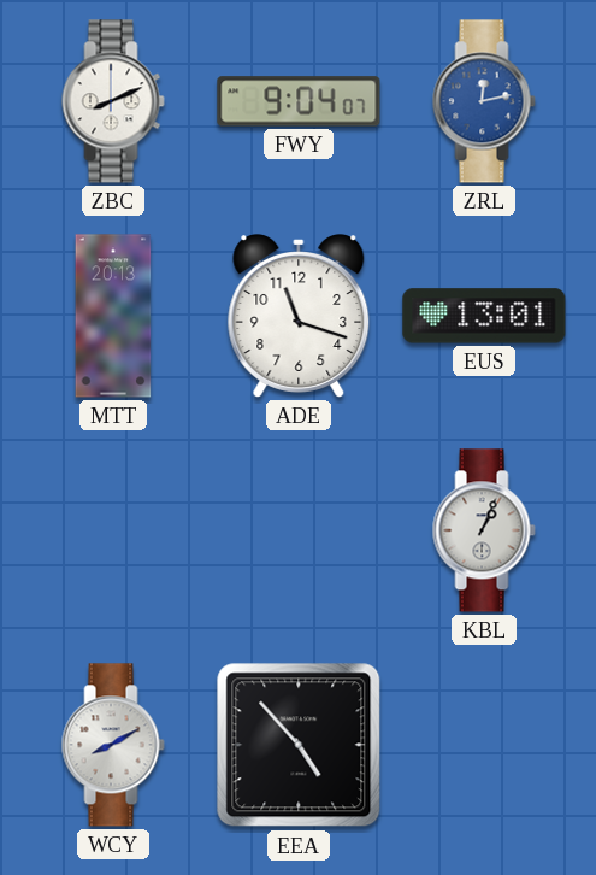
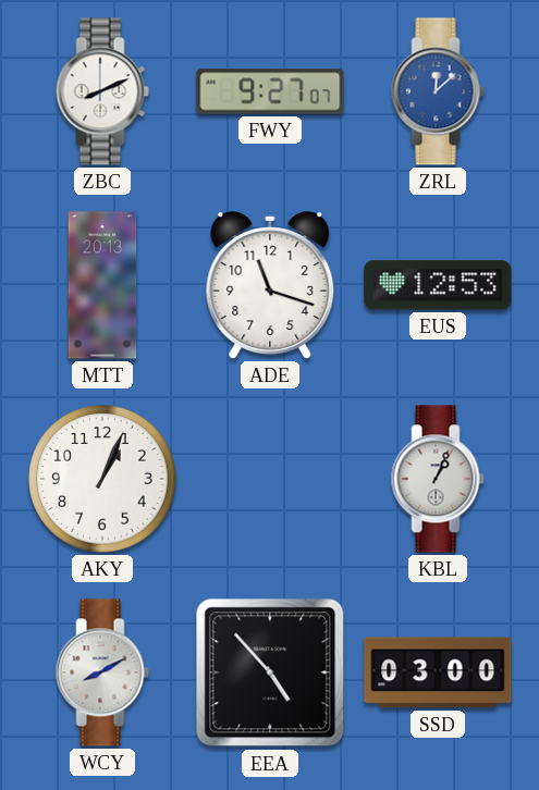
FWY: 9:04 -> 9:27 (270, 91)
ZRL: 12:13 -> 12:08 (438, 91)
EUS: 13:01 -> 12:53 (438, 285)
AKY: none -> 1:04 (102, 479)
SSD: none -> 03:00 (438, 672)
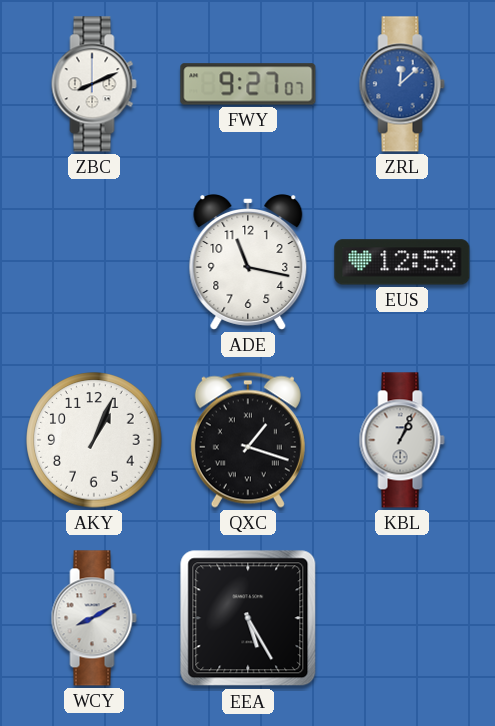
MTT: 20:13 -> none (102, 285)
ADE: 11:18 -> 11:17 (248, 263)
QXC: none -> 1:18 (248, 440)
EEA: 4:53 -> 5:25 (248, 618)
SSD: 03:00 -> none (438, 672)
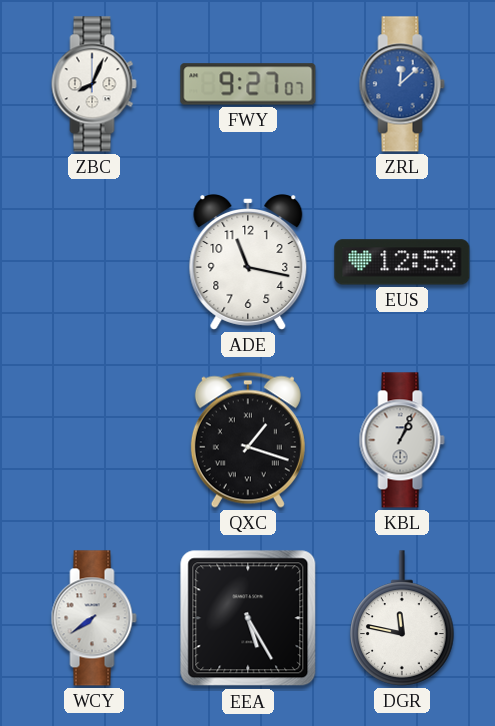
ZBC: 8:11 -> 8:04 (94, 84)
AKY: 1:04 -> none (94, 440)
WCY: 8:10 -> 7:39 (94, 618)
DGR: none -> 11:47 (402, 618)
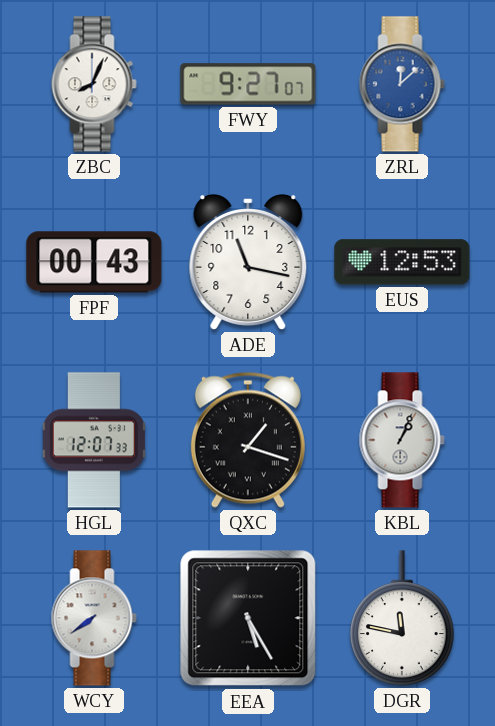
FPF: none -> 00:43 (94, 262)
HGL: none -> 12:07 (94, 440)
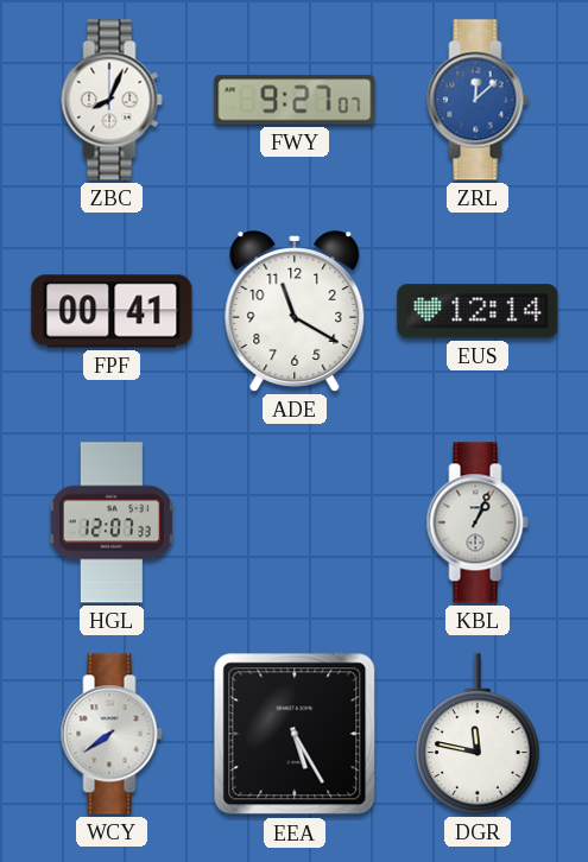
FPF: 00:43 -> 00:41 (112, 311)
ADE: 11:17 -> 11:20 (295, 312)
EUS: 12:53 -> 12:14 (478, 311)
QXC: 1:18 -> none (248, 440)
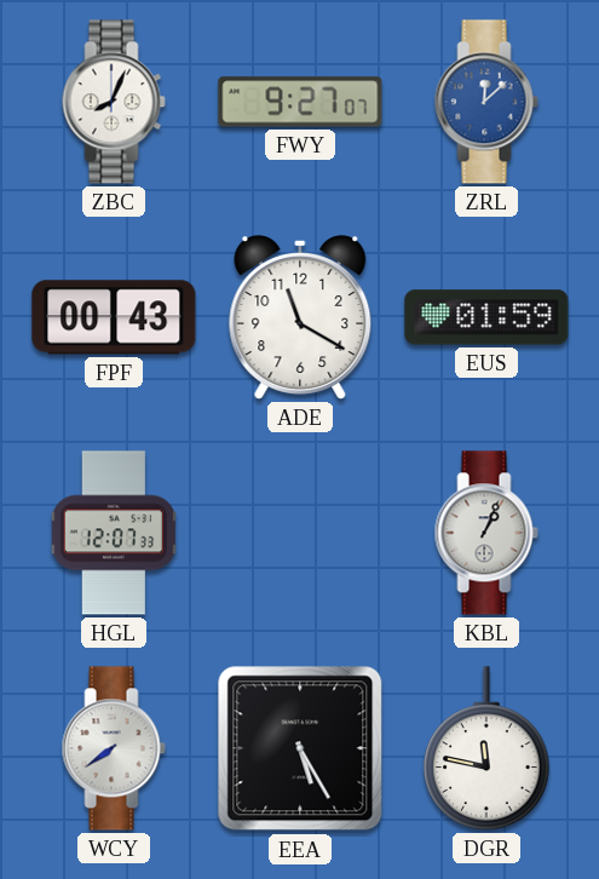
FPF: 00:41 -> 00:43 (114, 317)
EUS: 12:14 -> 01:59 (486, 317)
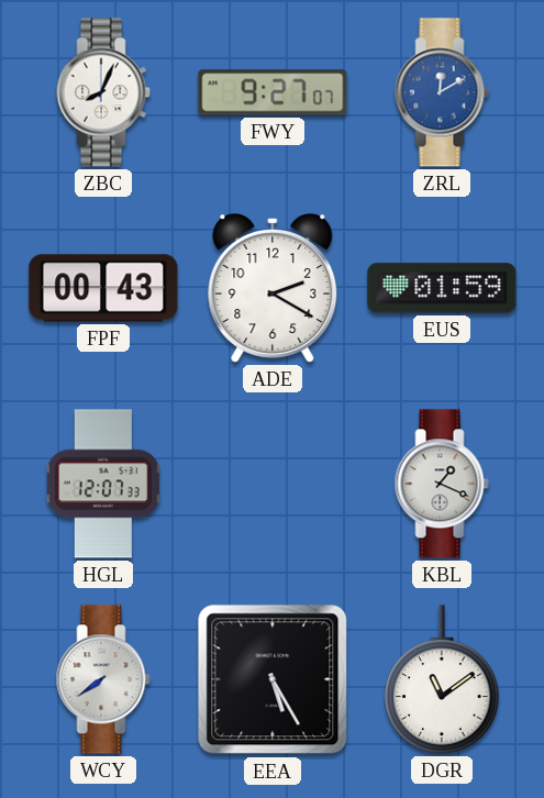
ZRL: 12:08 -> 12:10 (442, 92)
ADE: 11:20 -> 2:20 (273, 289)
KBL: 1:04 -> 1:19 (442, 484)
DGR: 11:47 -> 11:09 (442, 679)
